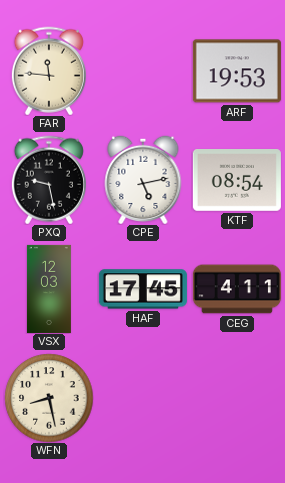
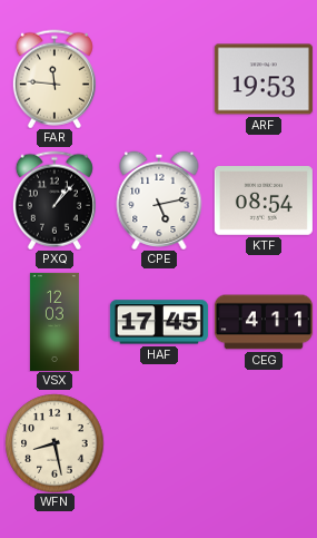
PXQ: 9:28 -> 1:07 (55, 200)
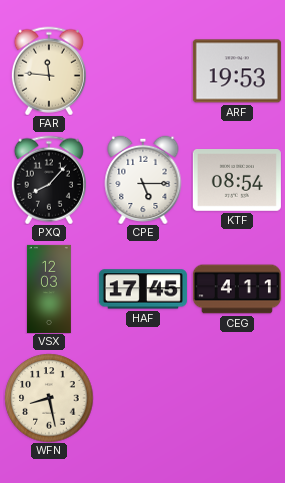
PXQ: 1:07 -> 8:07 (49, 180)
CPE: 5:13 -> 5:15 (143, 180)
